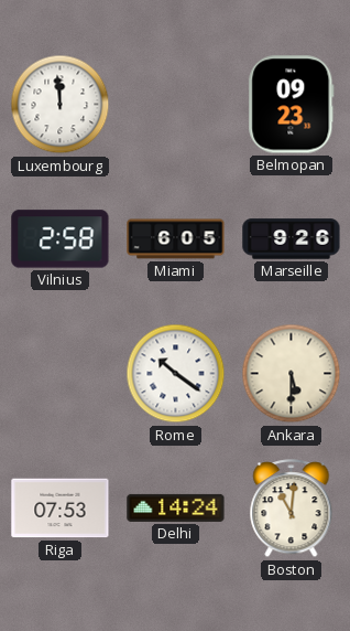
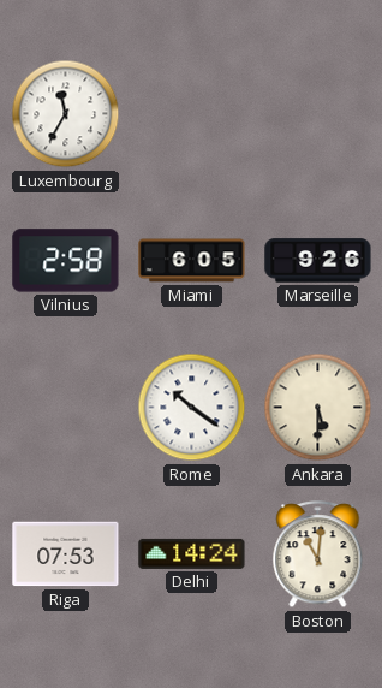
Luxembourg: 11:59 -> 11:35 (66, 114)
Belmopan: 09:23 -> none (292, 105)
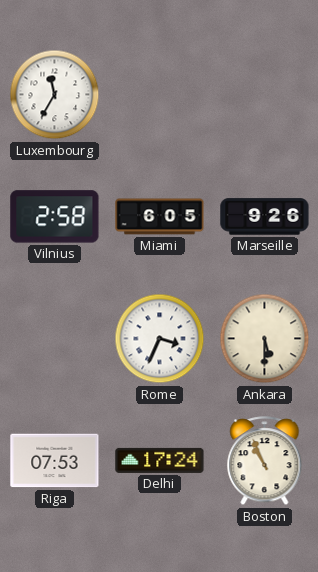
Rome: 10:21 -> 3:34 (160, 339)
Delhi: 14:24 -> 17:24 (160, 460)
Boston: 11:01 -> 10:56 (265, 461)
